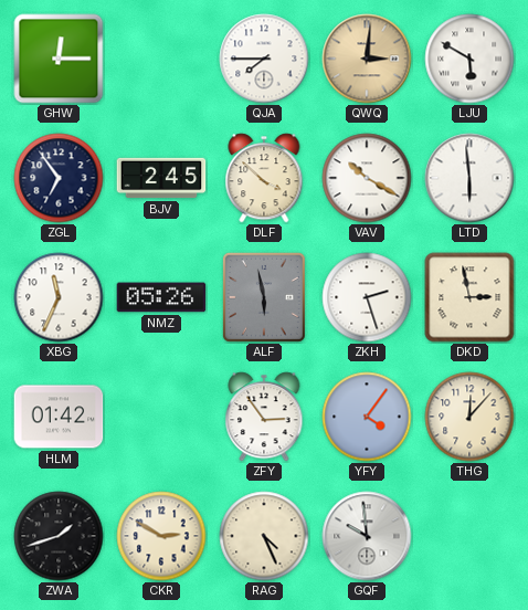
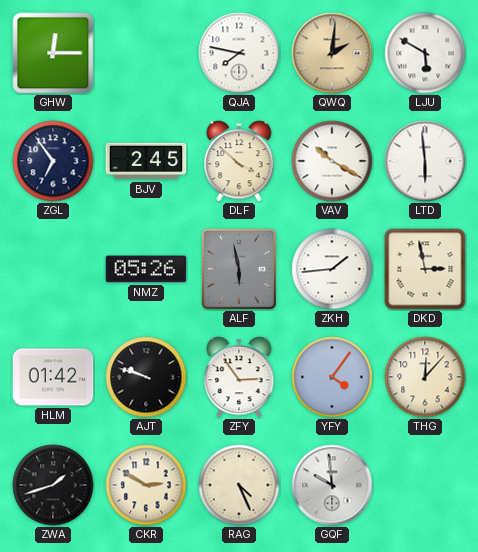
QJA: 7:45 -> 7:47 (239, 53)
QWQ: 3:01 -> 2:01 (332, 53)
XBG: 11:34 -> none (59, 297)
ZKH: 2:27 -> 1:44 (332, 269)
AJT: none -> 9:48 (146, 377)
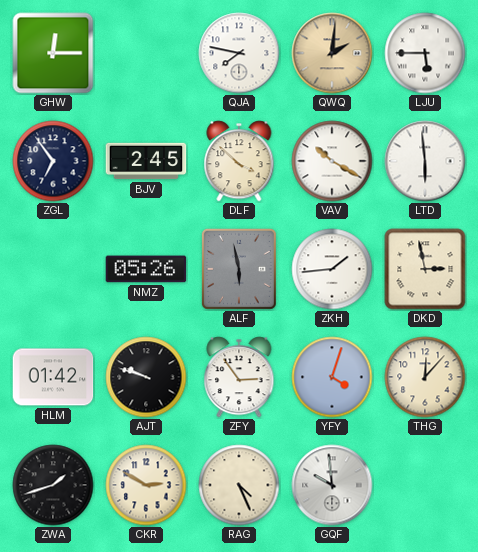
LJU: 5:50 -> 5:45 (425, 53)
YFY: 4:06 -> 4:03 (332, 377)
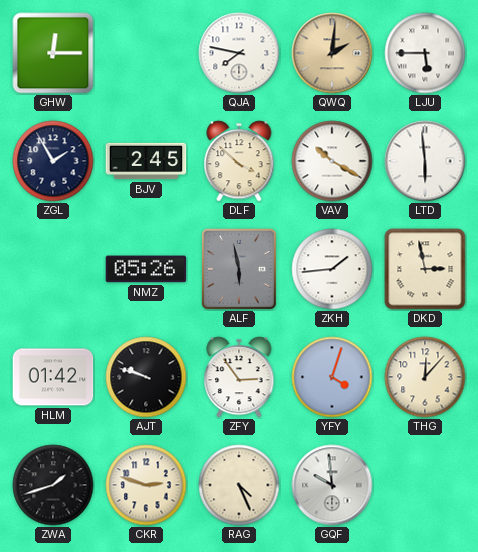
ZGL: 6:54 -> 1:55 (53, 161)
CKR: 2:50 -> 2:48 (146, 485)
